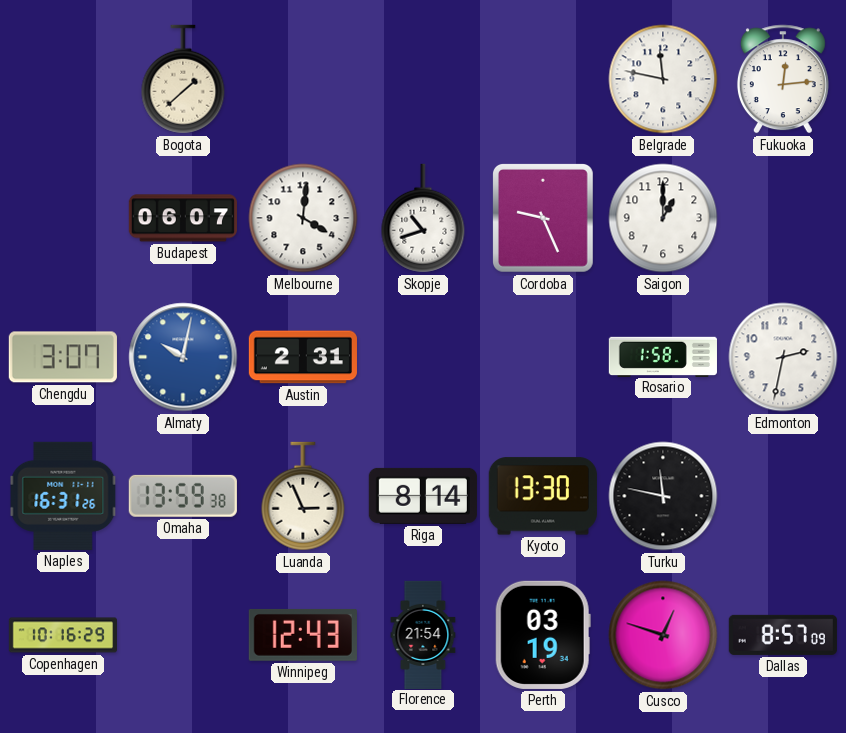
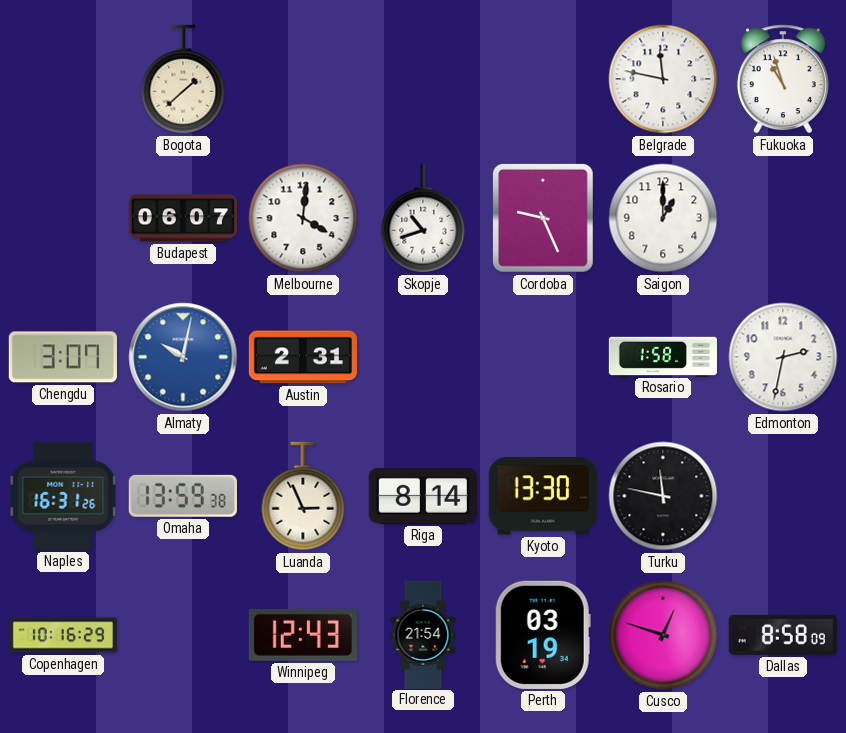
Fukuoka: 12:14 -> 10:57 (783, 79)
Dallas: 8:57 -> 8:58 (783, 635)
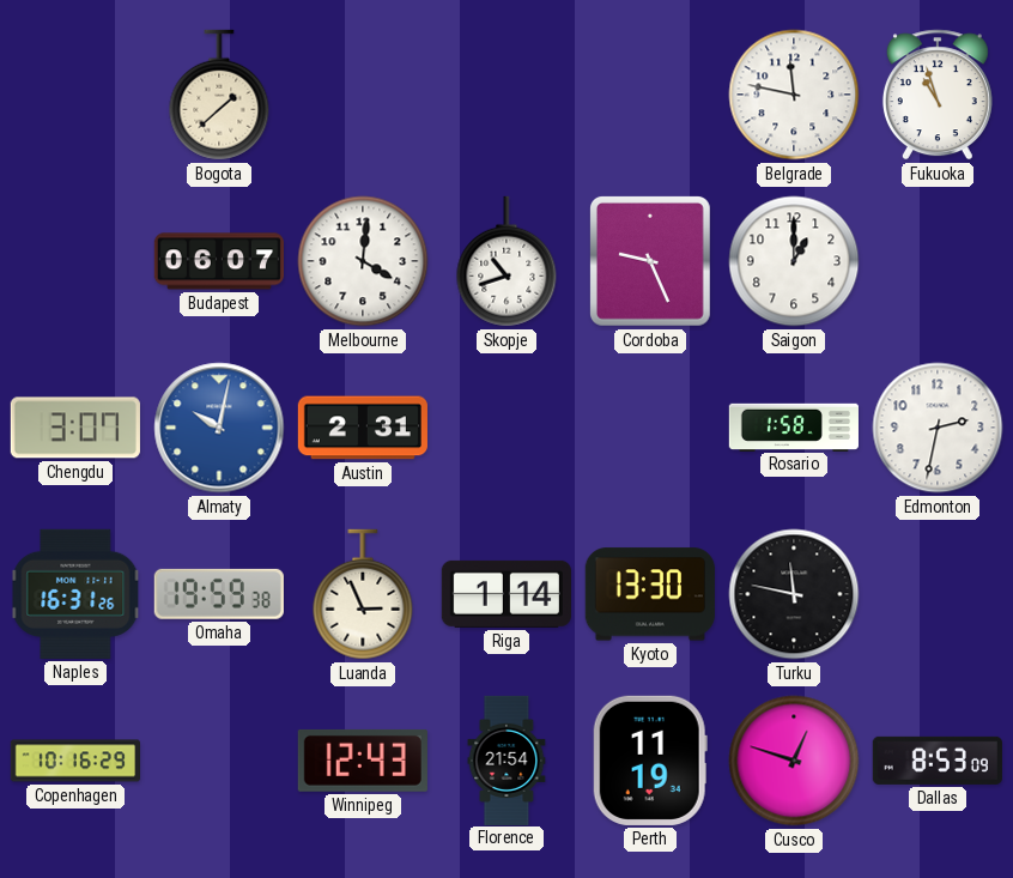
Omaha: 13:59 -> 19:59 (219, 594)
Riga: 8:14 -> 1:14 (506, 594)
Perth: 03:19 -> 11:19 (650, 761)
Dallas: 8:58 -> 8:53 (938, 761)
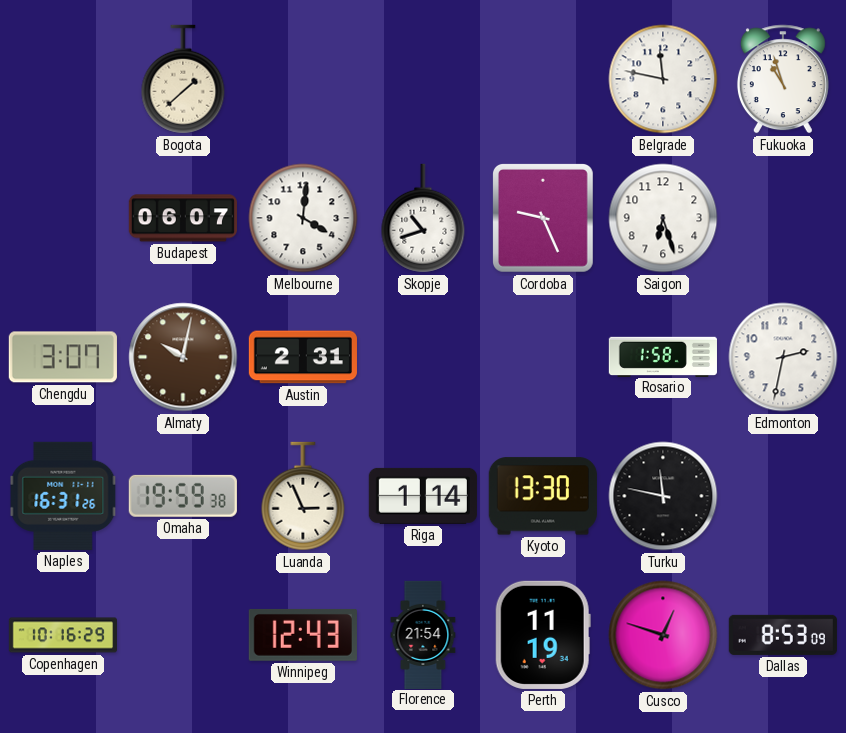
Saigon: 1:00 -> 6:27 (663, 218)
Almaty dial: blue -> brown (183, 357)
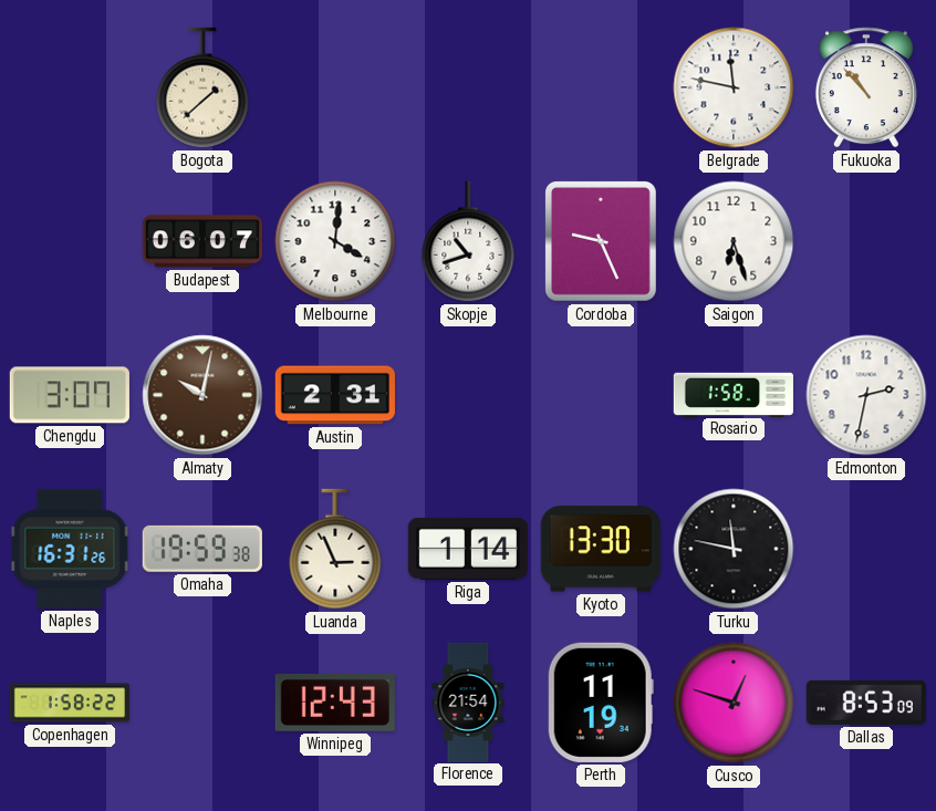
Fukuoka: 10:57 -> 10:53 (866, 87)
Copenhagen: 10:16 -> 1:58 (69, 703)
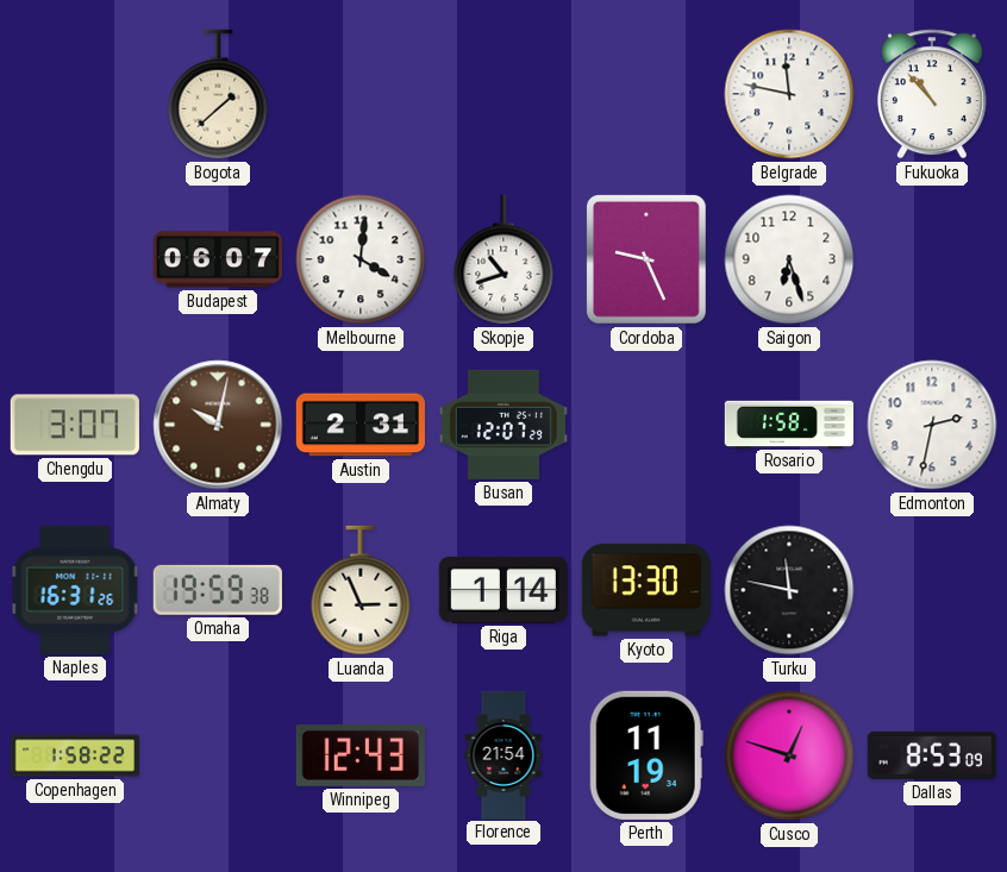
Busan: none -> 12:07 (504, 425)
